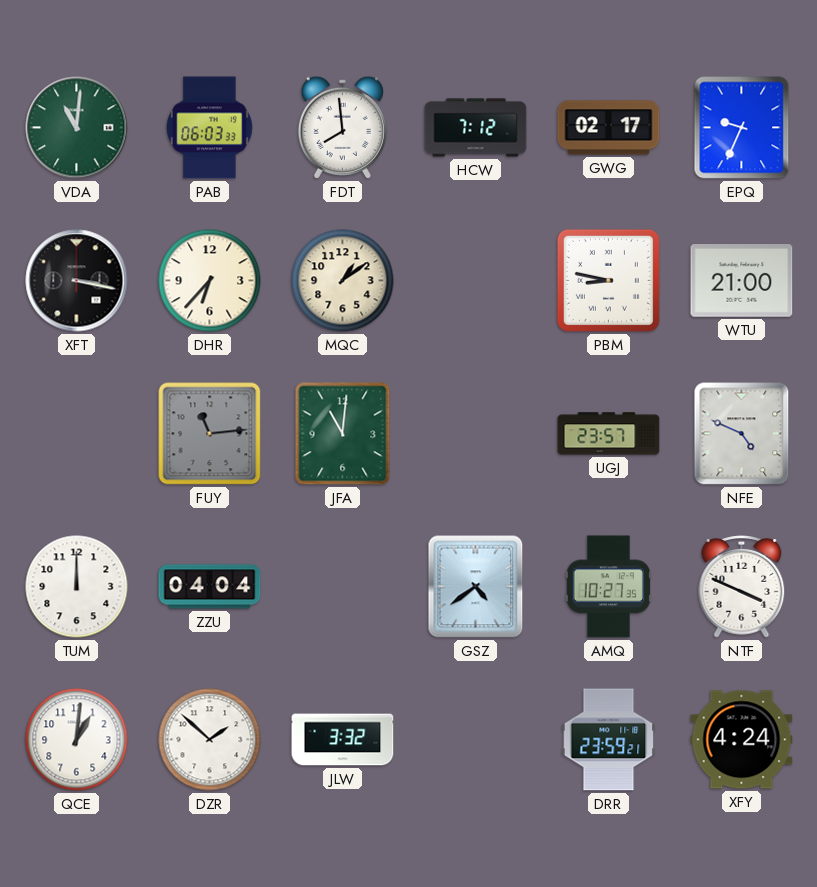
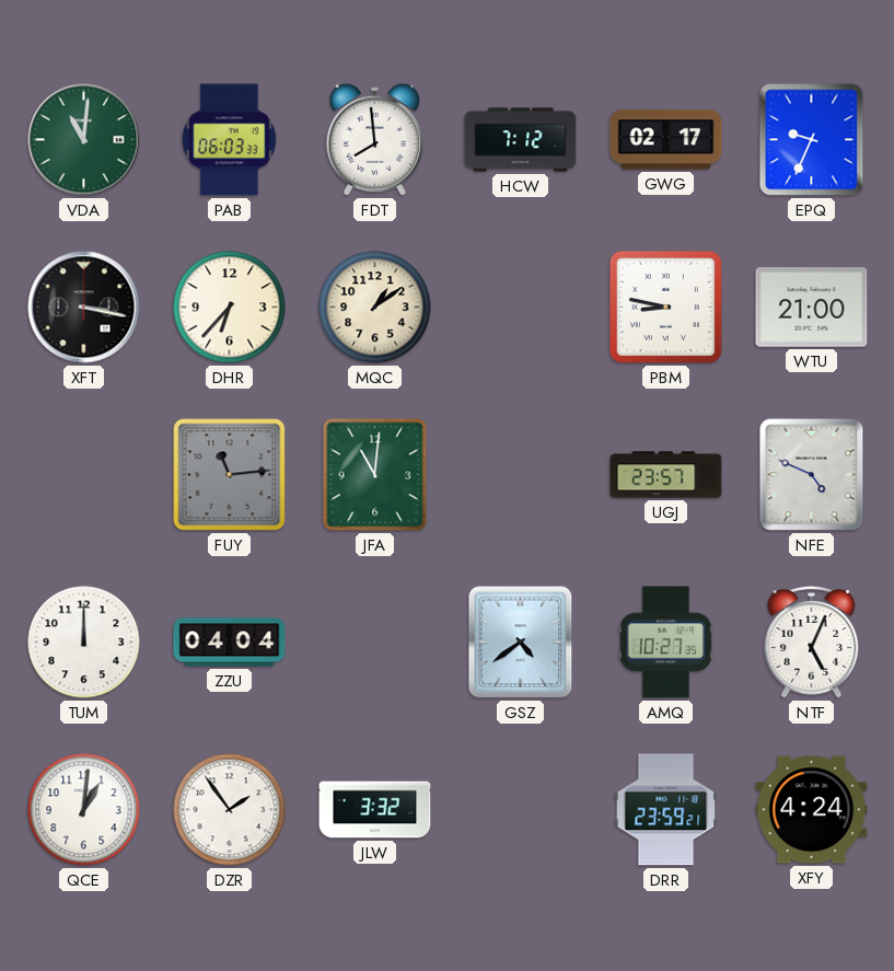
NTF: 3:49 -> 5:04 (812, 643)
DZR: 1:52 -> 1:54 (230, 810)
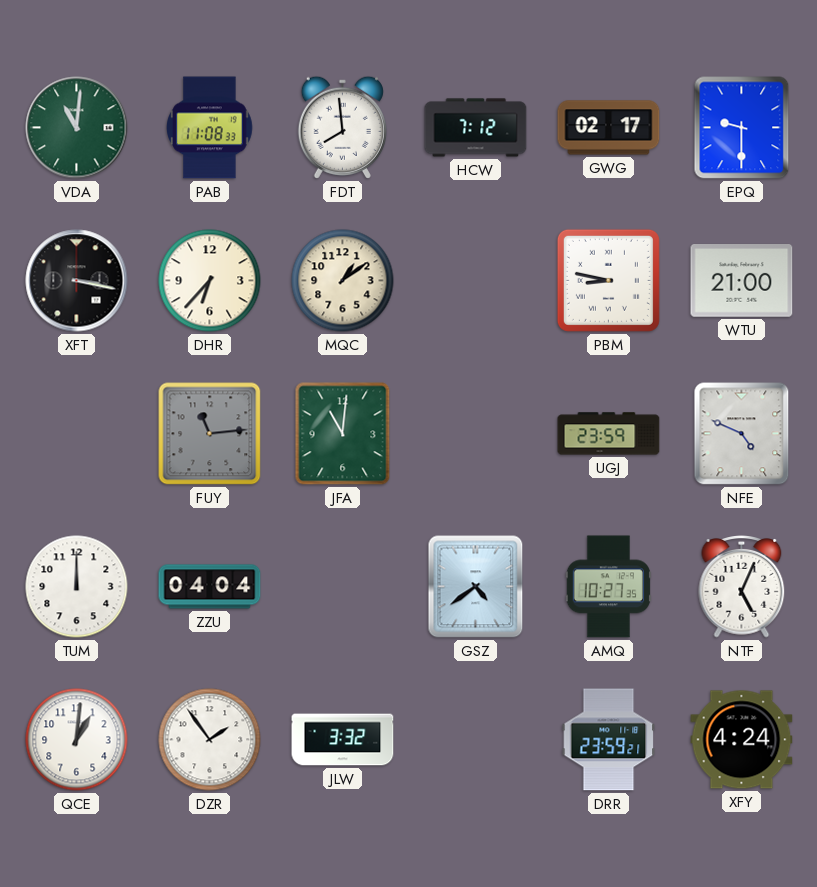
PAB: 06:03 -> 11:08 (210, 128)
EPQ: 9:34 -> 9:30 (742, 128)
UGJ: 23:57 -> 23:59 (609, 434)
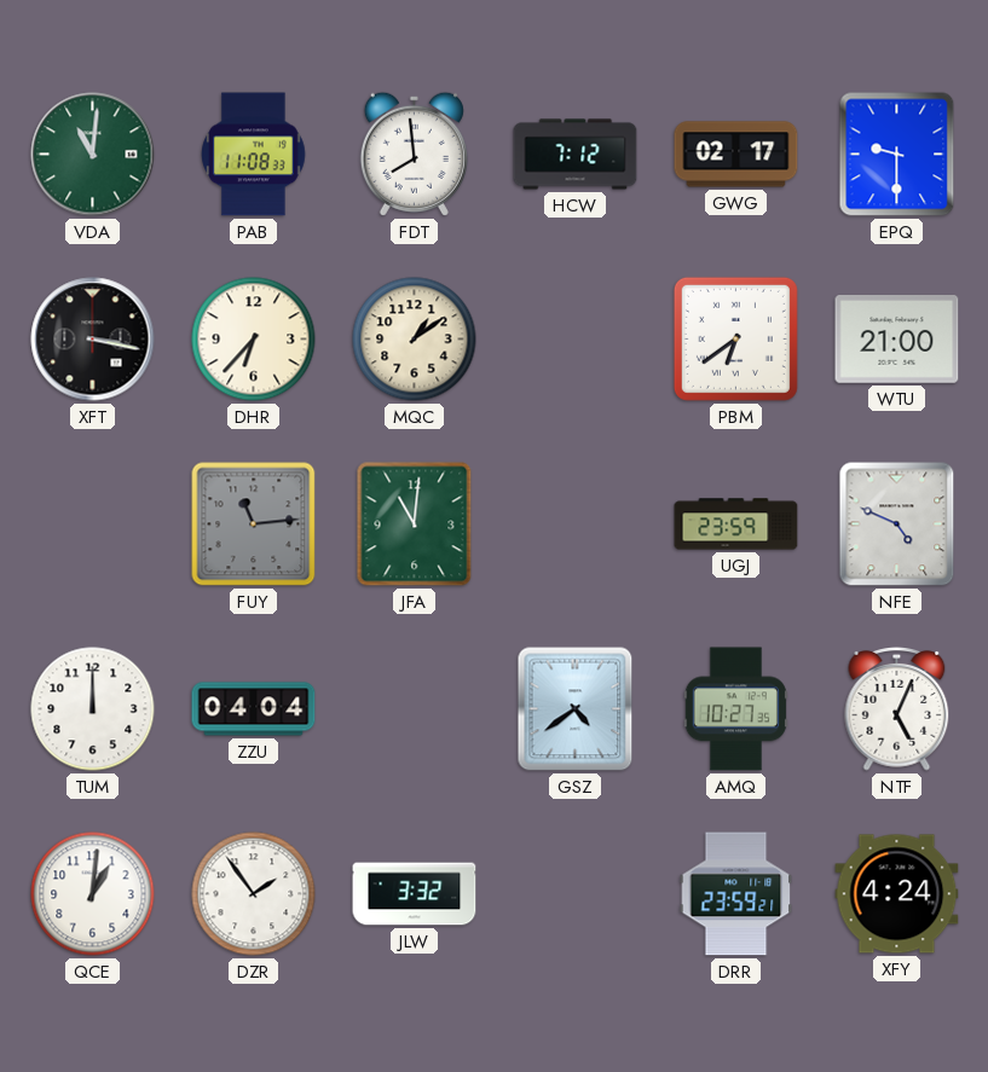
PBM: 8:47 -> 6:39 (735, 338)
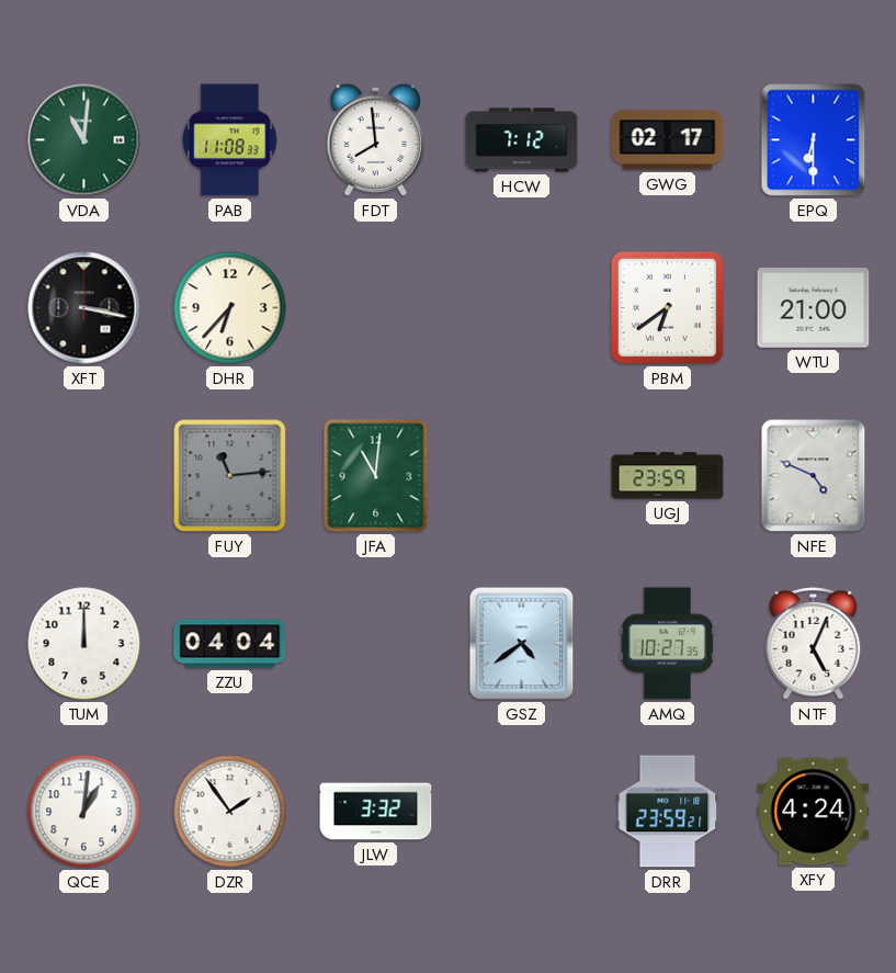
EPQ: 9:30 -> 6:30 (814, 140)
MQC: 1:09 -> none (415, 340)
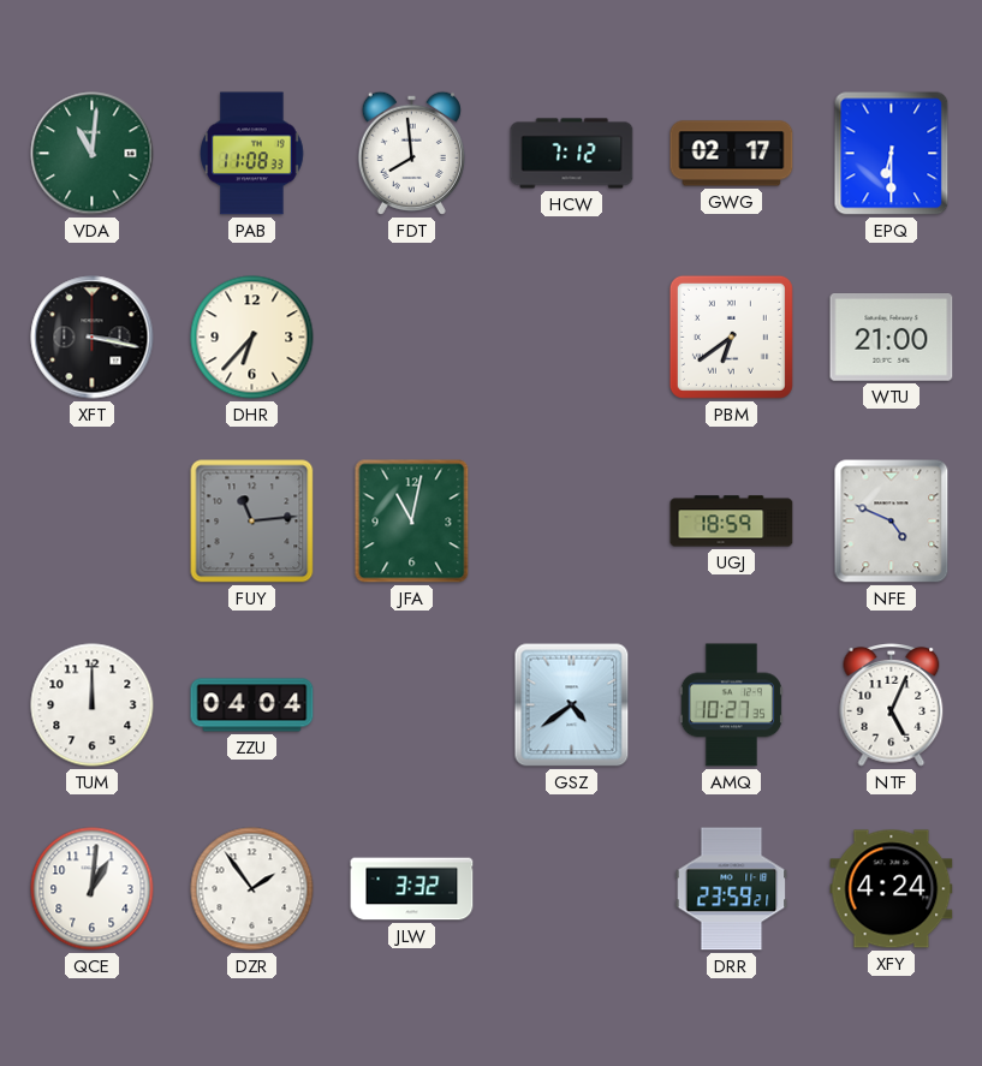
JFA: 11:01 -> 11:02 (412, 522)
UGJ: 23:59 -> 18:59 (732, 522)
